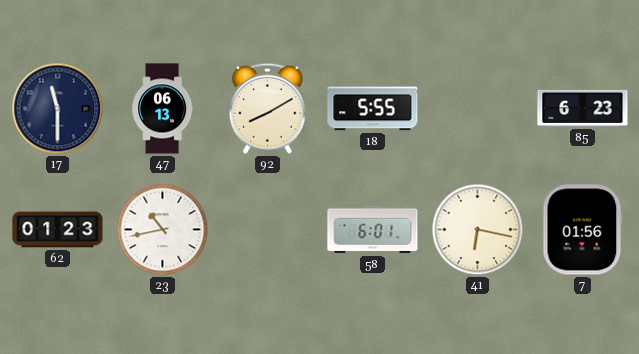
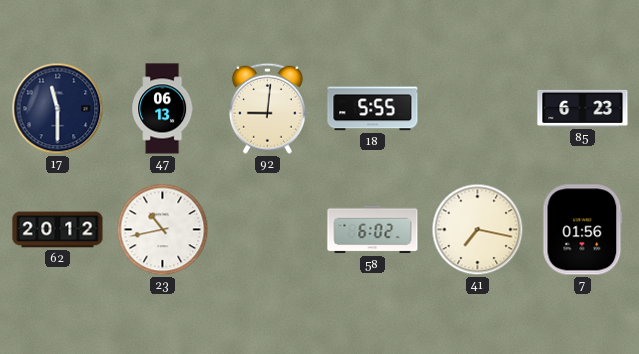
92: 8:10 -> 9:01 (267, 108)
62: 01:23 -> 20:12 (58, 230)
58: 6:01 -> 6:02 (373, 230)
41: 6:17 -> 7:17 (478, 230)
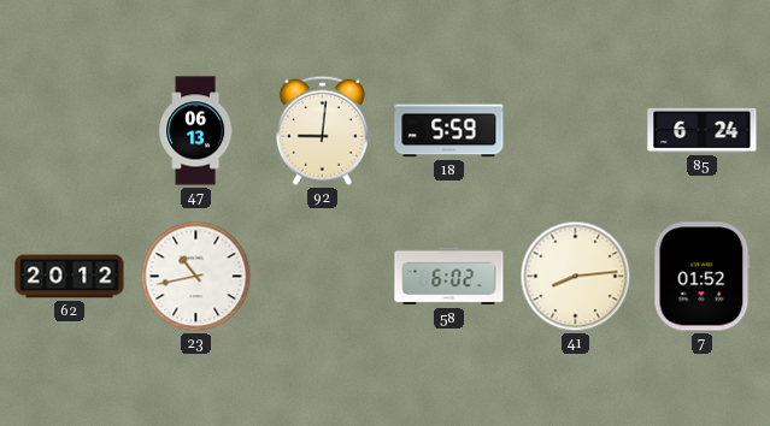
17: 11:30 -> none (58, 109)
18: 5:55 -> 5:59 (449, 131)
85: 6:23 -> 6:24 (703, 130)
41: 7:17 -> 8:14 (576, 277)
7: 01:56 -> 01:52 (703, 277)
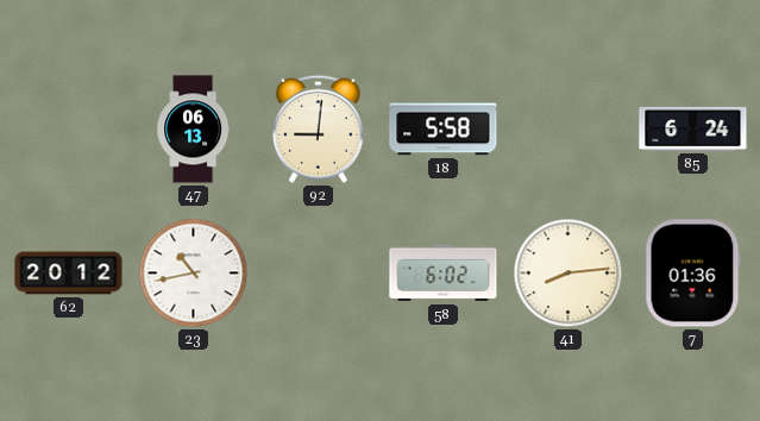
18: 5:59 -> 5:58 (444, 130)
7: 01:52 -> 01:36 (693, 274)
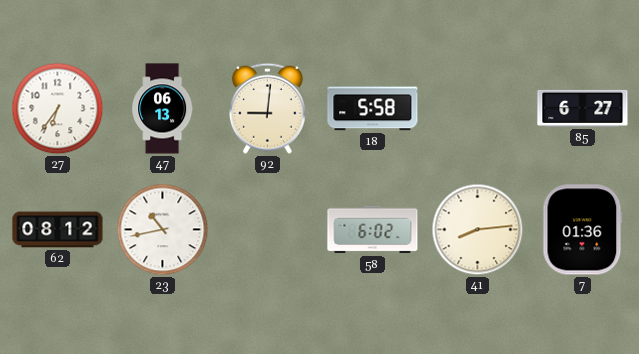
27: none -> 6:36 (58, 109)
85: 6:24 -> 6:27 (583, 108)
62: 20:12 -> 08:12 (58, 230)
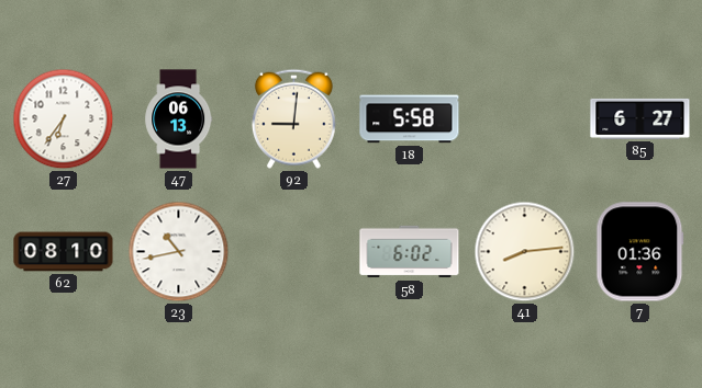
62: 08:12 -> 08:10 (64, 252)
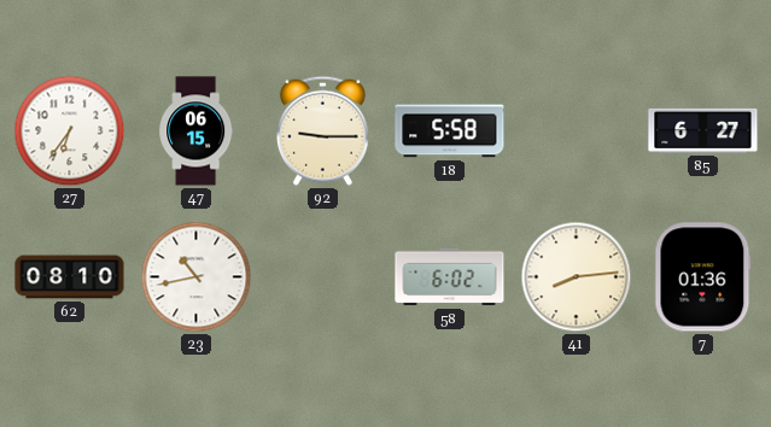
47: 06:13 -> 06:15 (197, 131)
92: 9:01 -> 9:15 (322, 130)
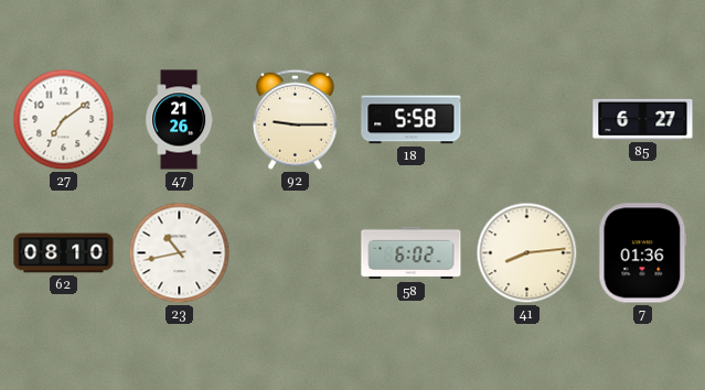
27: 6:36 -> 7:09 (64, 120)
47: 06:15 -> 21:26 (180, 120)
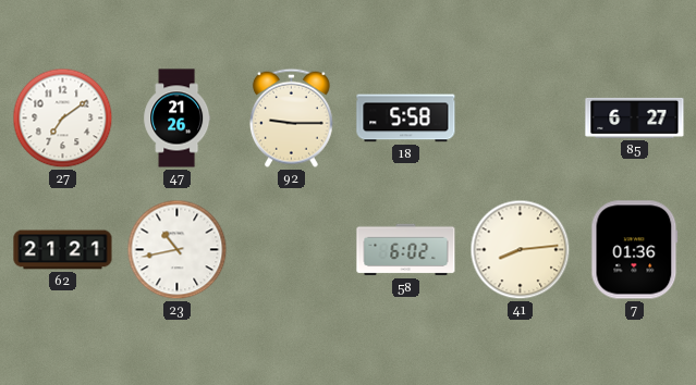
62: 08:10 -> 21:21 (63, 250)
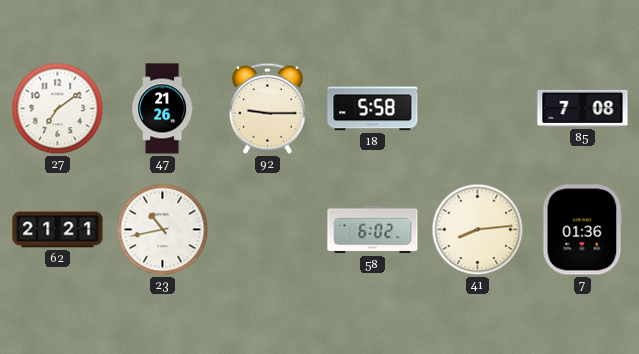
85: 6:27 -> 7:08 (583, 108)
